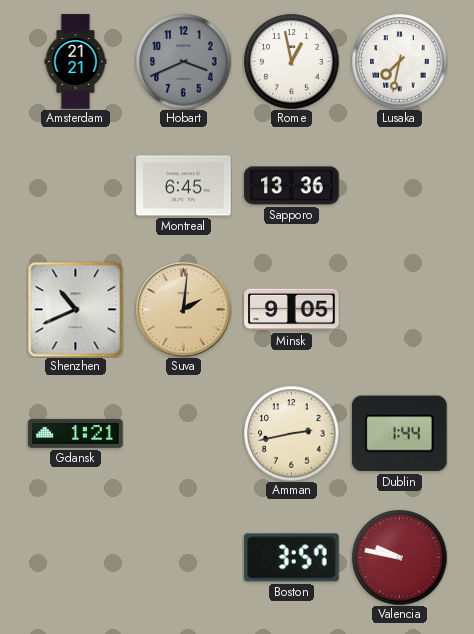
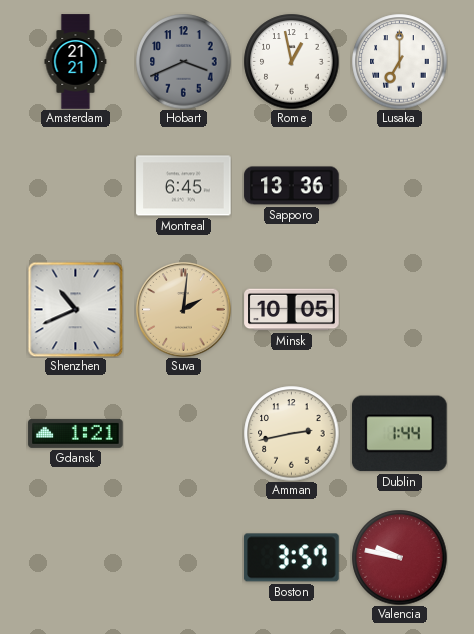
Lusaka: 7:32 -> 7:00 (399, 61)
Minsk: 9:05 -> 10:05 (292, 310)
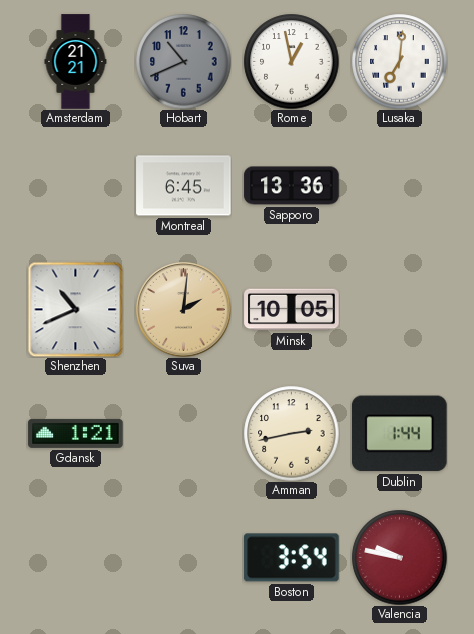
Hobart: 3:41 -> 10:41 (183, 61)
Lusaka: 7:00 -> 7:01 (399, 61)
Boston: 3:57 -> 3:54 (292, 558)
